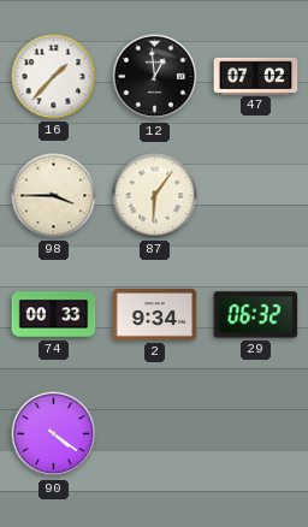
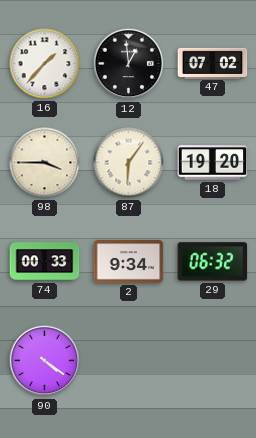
18: none -> 19:20 (213, 163)
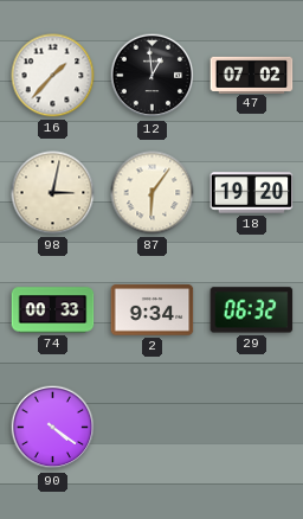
98: 3:45 -> 3:02 (53, 193)
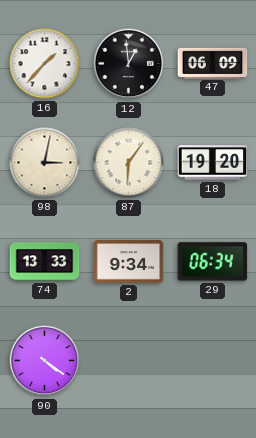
47: 07:02 -> 06:09 (213, 63)
74: 00:33 -> 13:33 (45, 262)
29: 06:32 -> 06:34 (213, 262)
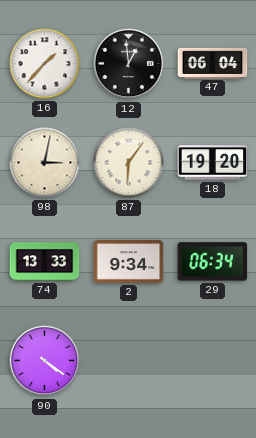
47: 06:09 -> 06:04 (213, 63)
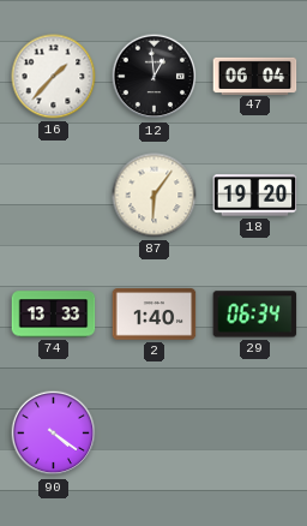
98: 3:02 -> none (45, 163)
2: 9:34 -> 1:40 (155, 315)
